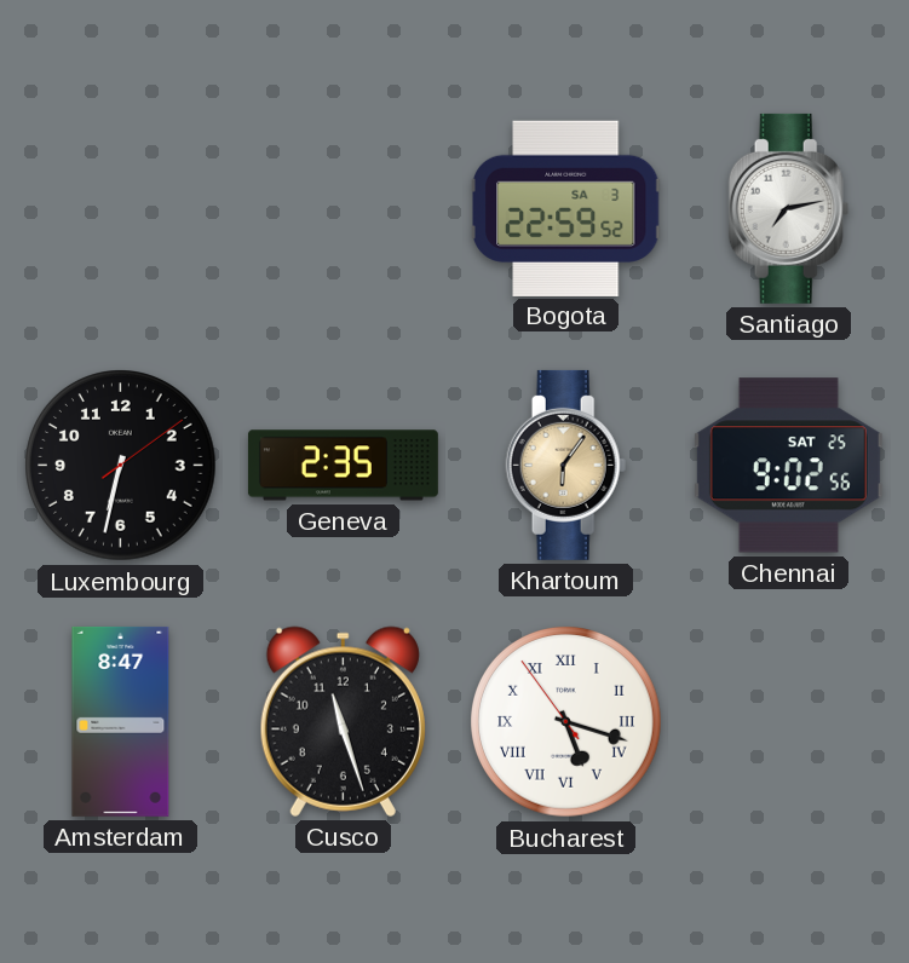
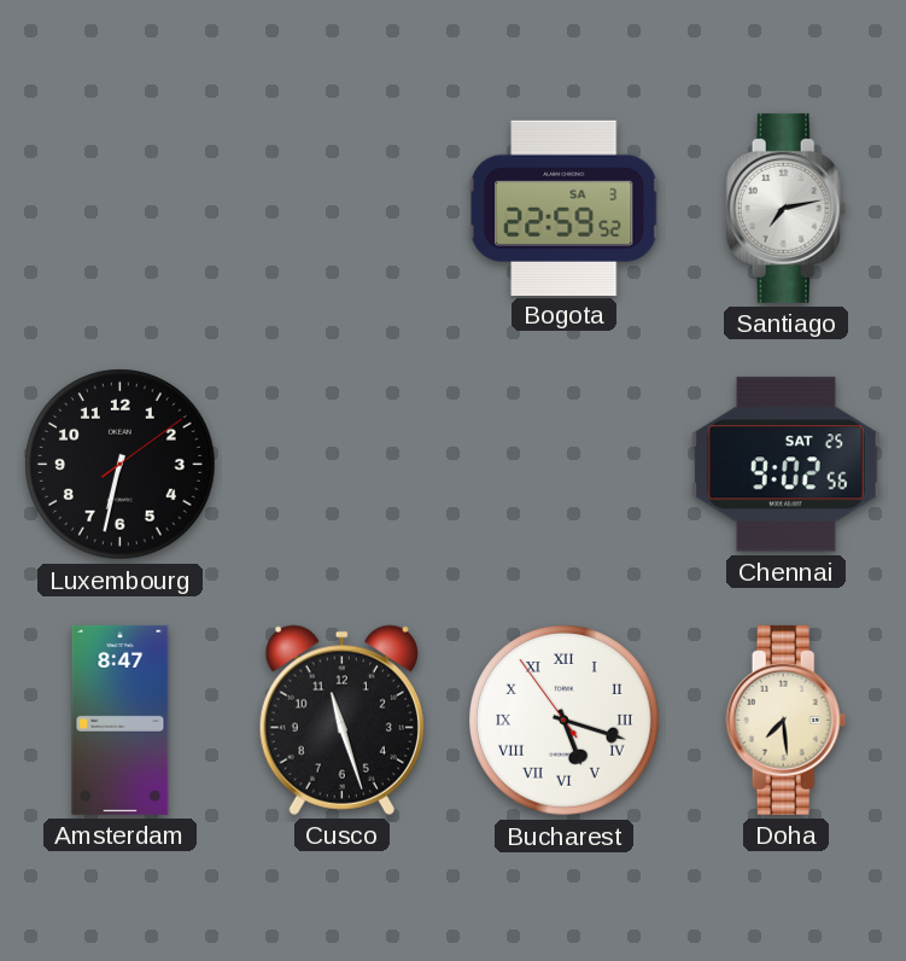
Geneva: 2:35 -> none (343, 466)
Khartoum: 6:06 -> none (566, 465)
Doha: none -> 7:29 (787, 720)
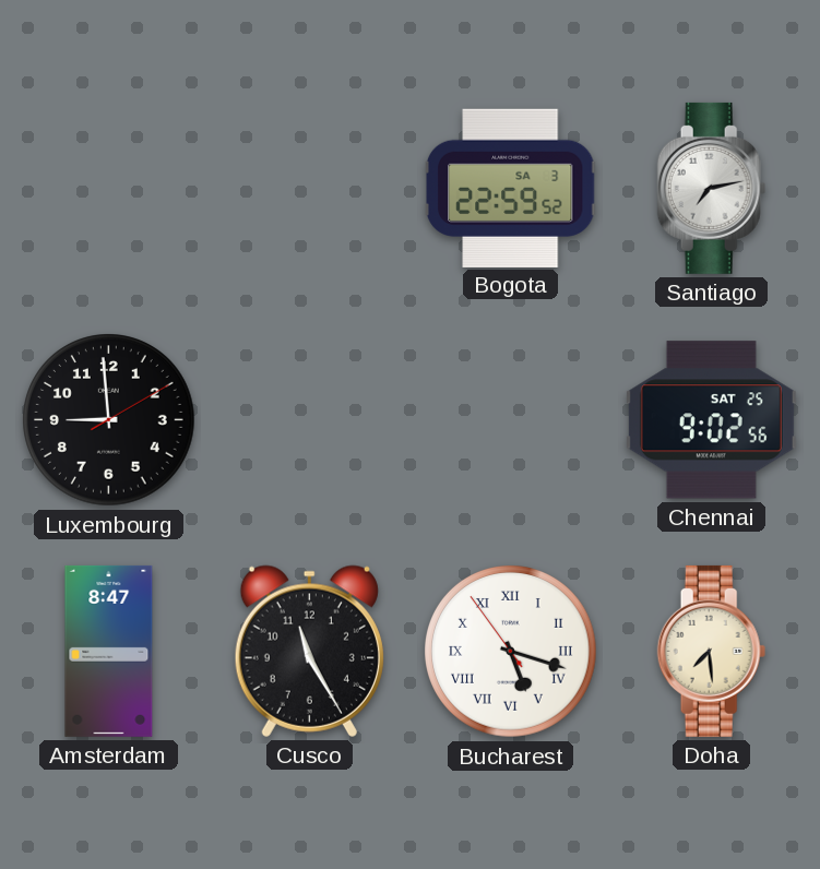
Luxembourg: 6:32 -> 8:59 (109, 420)
Cusco: 11:27 -> 11:25 (309, 651)
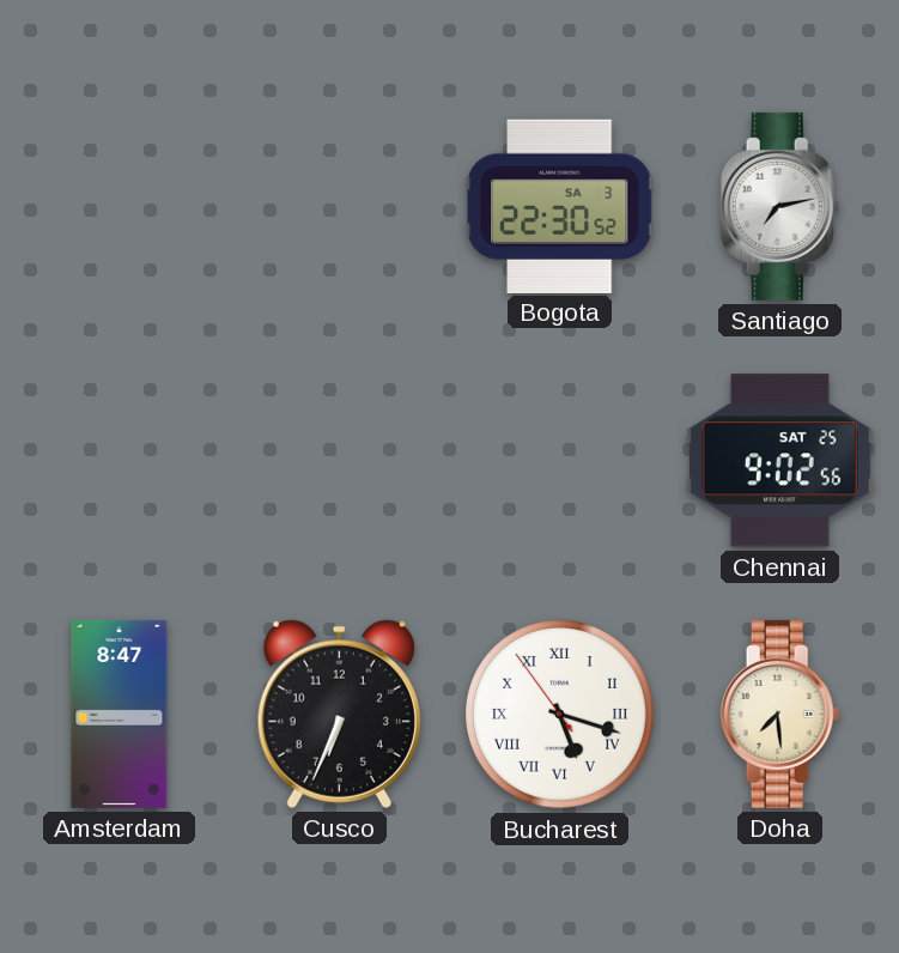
Bogota: 22:59 -> 22:30 (559, 206)
Luxembourg: 8:59 -> none (109, 420)
Cusco: 11:25 -> 6:34 (339, 714)
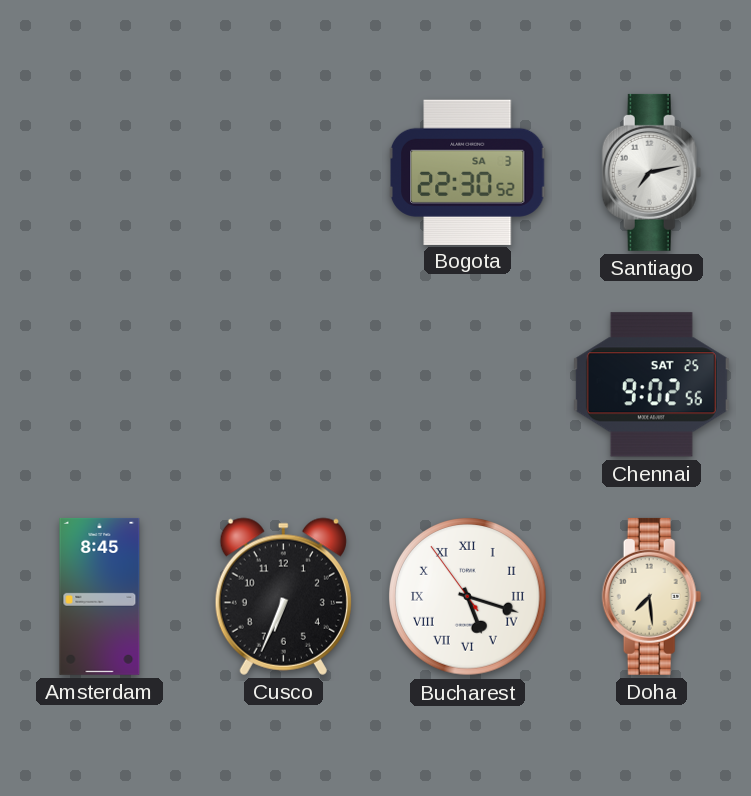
Amsterdam: 8:47 -> 8:45 (100, 596)
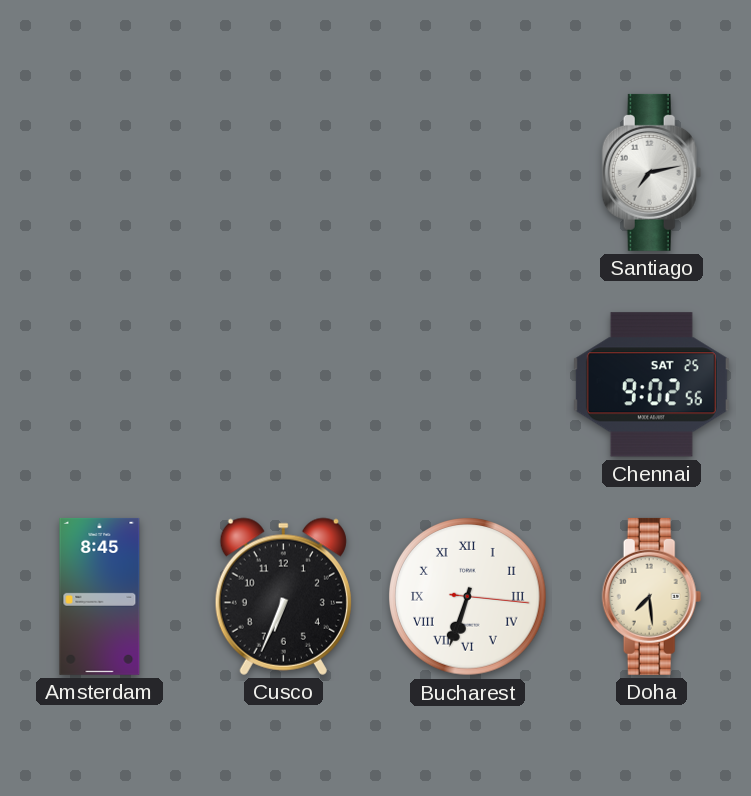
Bogota: 22:30 -> none (467, 172)
Bucharest: 5:17 -> 6:33 (468, 597)
